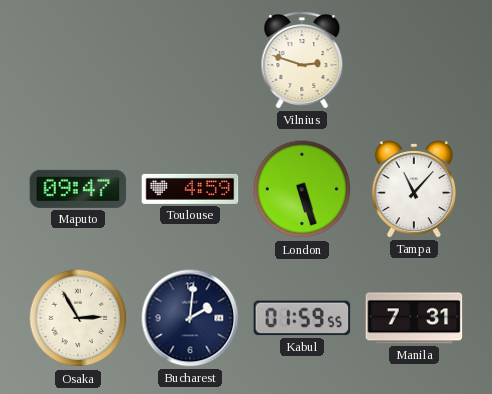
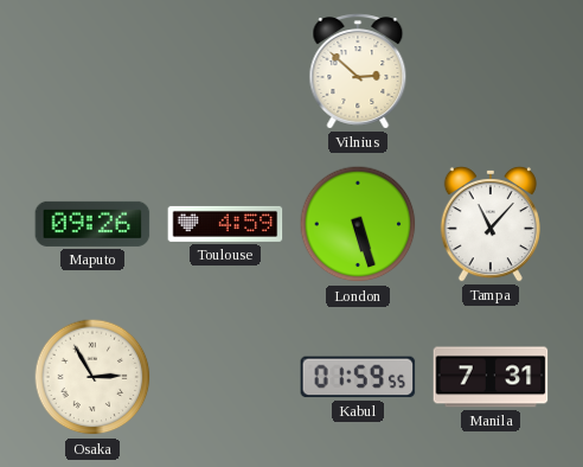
Vilnius: 2:48 -> 2:52 (358, 71)
Maputo: 09:47 -> 09:26 (92, 224)
Bucharest: 2:01 -> none (190, 318)
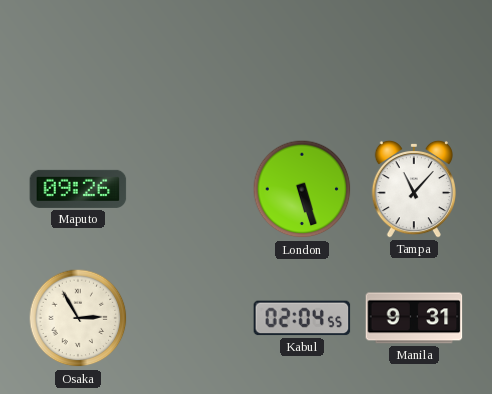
Vilnius: 2:52 -> none (358, 71)
Toulouse: 4:59 -> none (225, 224)
Kabul: 01:59 -> 02:04 (302, 318)
Manila: 7:31 -> 9:31 (414, 318)
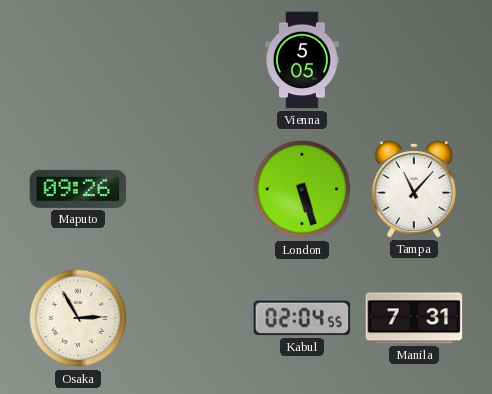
Vienna: none -> 5:05 (302, 60)
Manila: 9:31 -> 7:31 (414, 318)
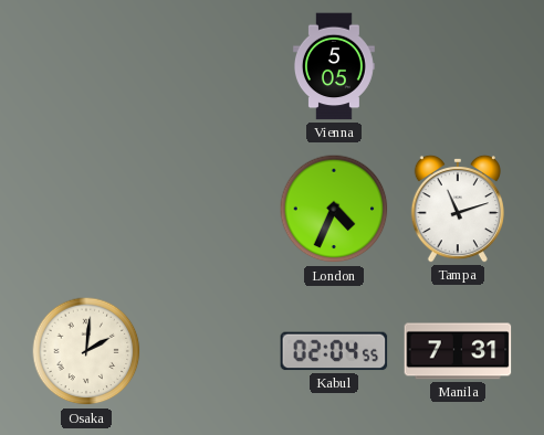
Maputo: 09:26 -> none (78, 189)
London: 5:27 -> 4:34 (334, 209)
Tampa: 11:07 -> 11:12 (458, 209)
Osaka: 2:55 -> 2:01 (86, 351)
